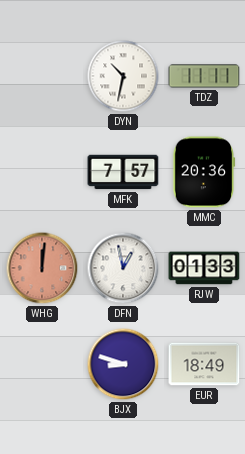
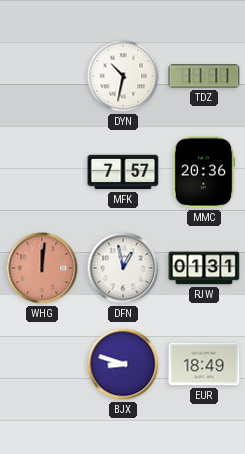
RJW: 01:33 -> 01:31 (204, 268)
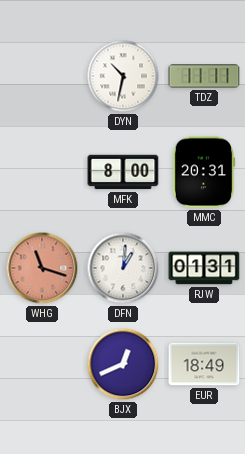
MFK: 7:57 -> 8:00 (123, 172)
MMC: 20:36 -> 20:31 (204, 172)
WHG: 12:01 -> 11:18 (42, 268)
DFN: 12:58 -> 1:01 (123, 268)
BJX: 8:48 -> 12:41 (123, 364)
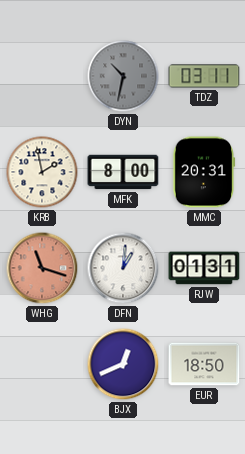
DYN dial: white -> grey (123, 76)
TDZ: 11:11 -> 03:11 (204, 76)
KRB: none -> 1:58 (42, 172)
EUR: 18:49 -> 18:50 (204, 364)
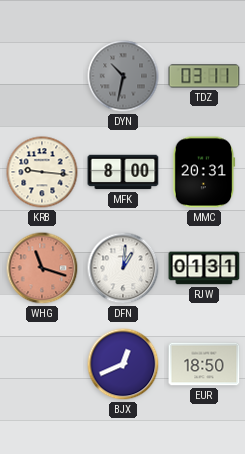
KRB: 1:58 -> 9:16 (42, 172)
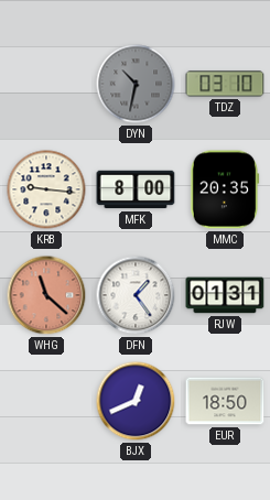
TDZ: 03:11 -> 03:10 (225, 84)
MMC: 20:31 -> 20:35 (225, 189)
WHG: 11:18 -> 11:22 (46, 295)
DFN: 1:01 -> 1:24 (136, 295)
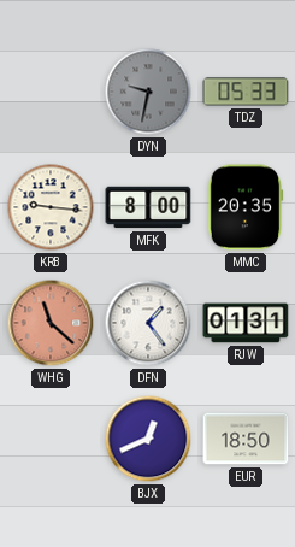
DYN: 10:32 -> 9:32 (148, 92)
TDZ: 03:10 -> 05:33 (246, 92)
